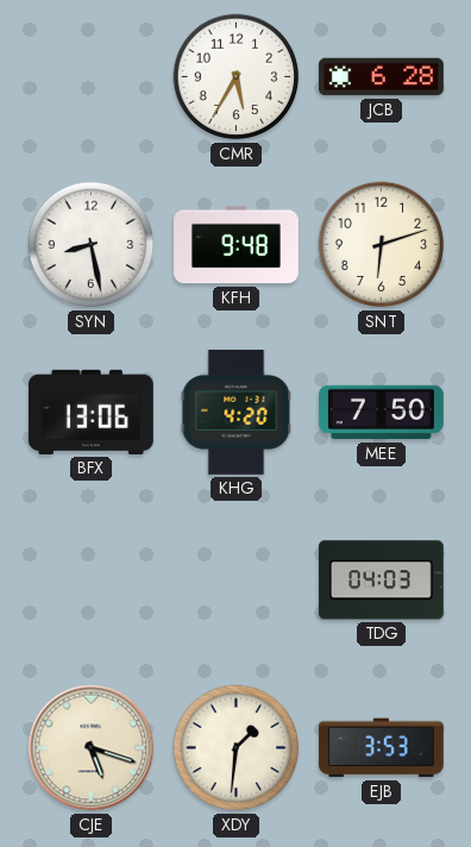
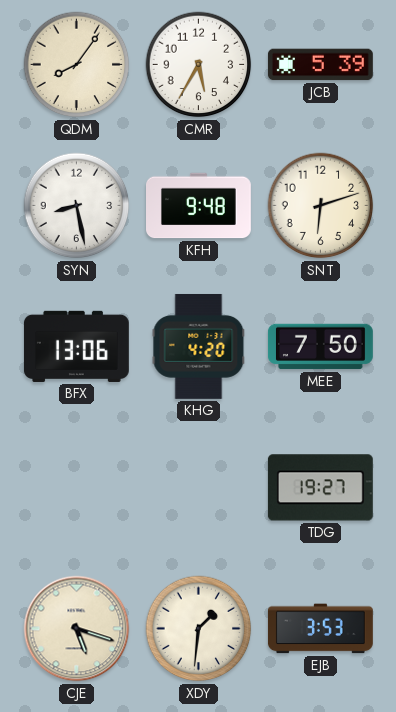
QDM: none -> 8:06 (77, 65)
JCB: 6:28 -> 5:39 (320, 65)
TDG: 04:03 -> 19:27 (320, 488)
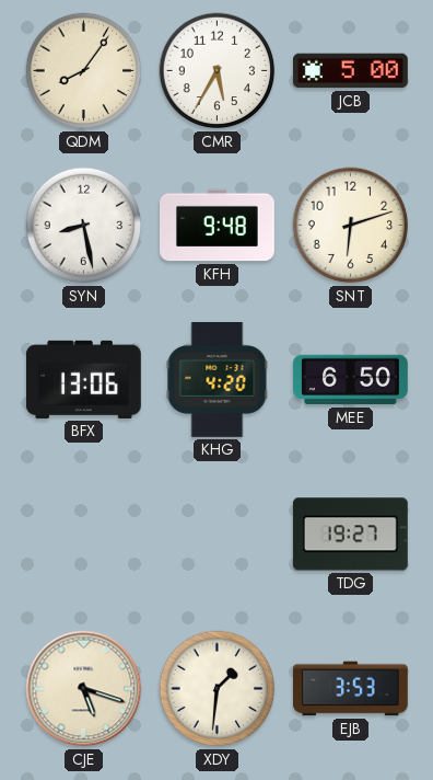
JCB: 5:39 -> 5:00 (350, 71)
MEE: 7:50 -> 6:50 (350, 380)
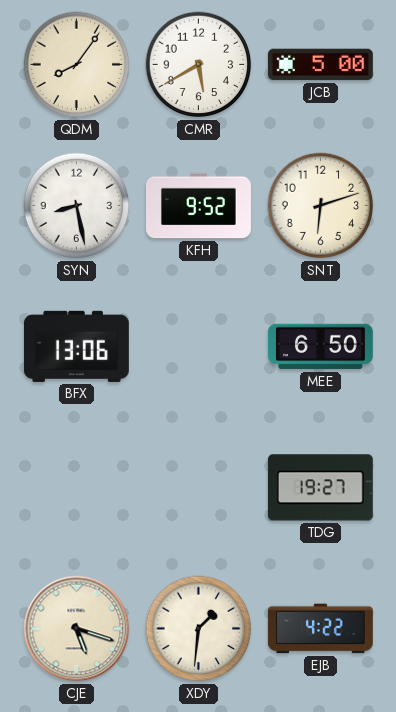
CMR: 5:35 -> 5:40 (199, 65)
KFH: 9:48 -> 9:52 (199, 206)
KHG: 4:20 -> none (218, 379)
EJB: 3:53 -> 4:22 (320, 629)
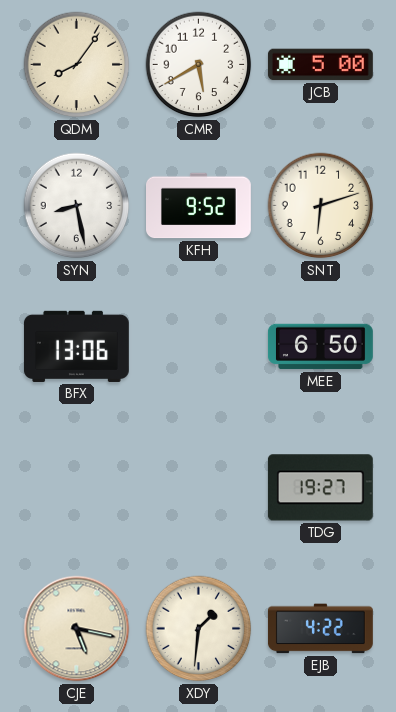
CJE: 5:18 -> 5:17 (77, 629)
